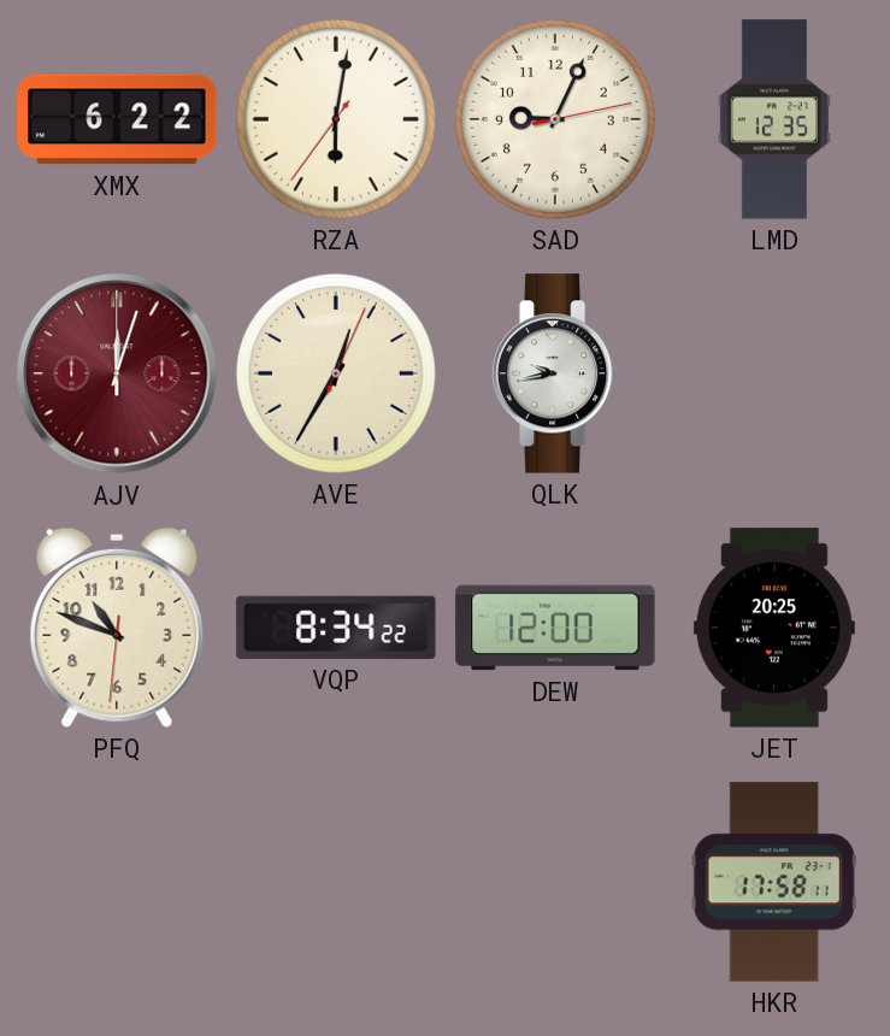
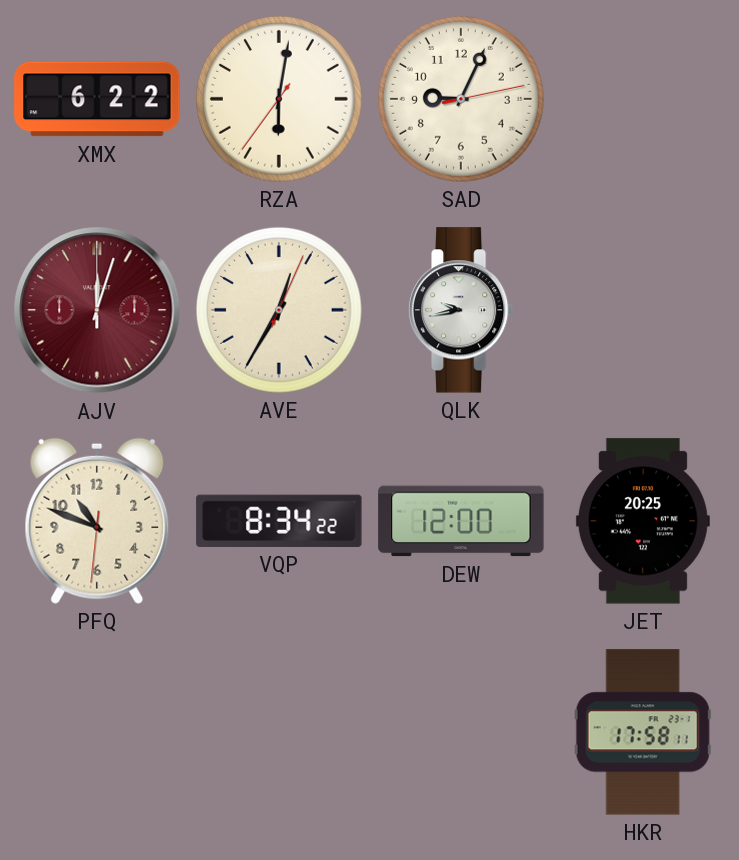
LMD: 12:35 -> none (774, 119)
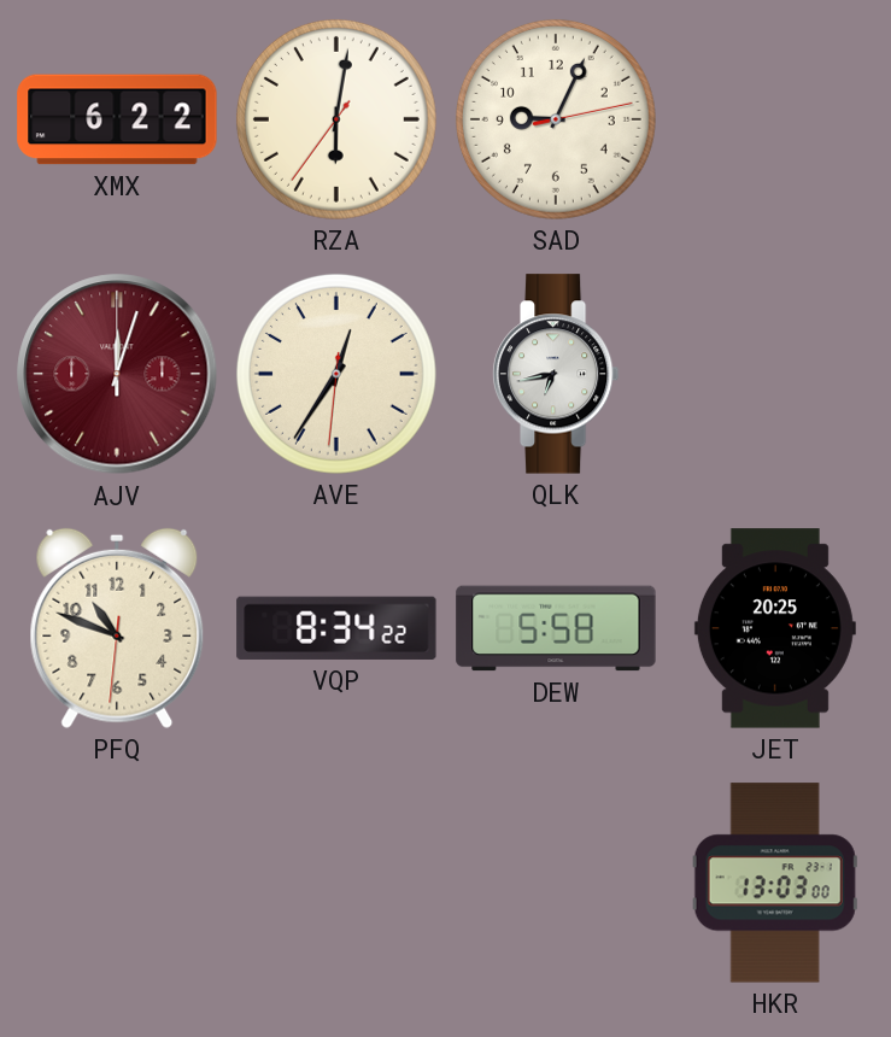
AVE: 12:35:04 -> 12:35:31 (336, 374)
QLK: 9:43 -> 6:43 (556, 374)
DEW: 12:00 -> 5:58 (556, 628)
HKR: 17:58 -> 13:03 (775, 883)
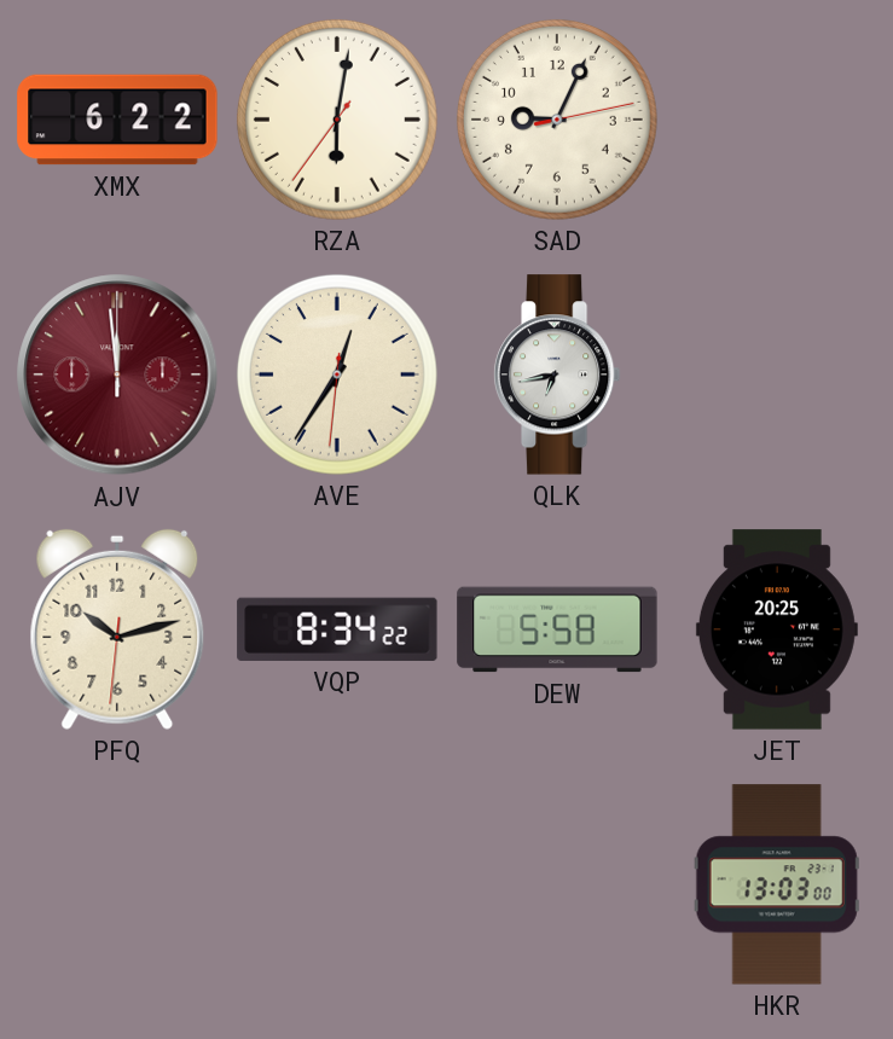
AJV: 12:03 -> 11:59 (117, 375)
PFQ: 10:48 -> 10:12 (117, 629)
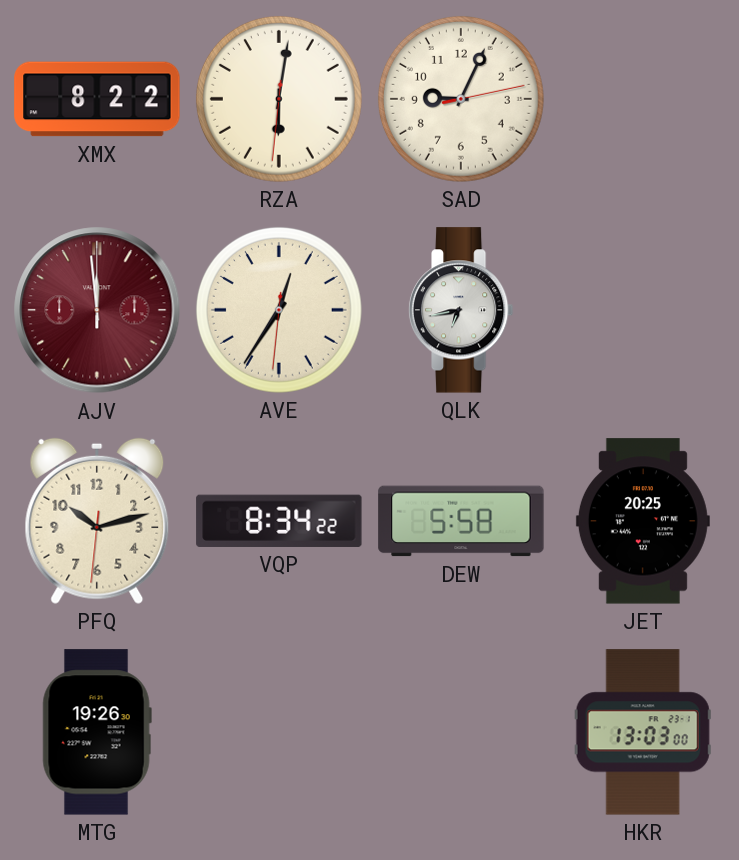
XMX: 6:22 -> 8:22 (97, 99)
RZA: 6:01:36 -> 6:01:31 (279, 99)
MTG: none -> 19:26 (97, 732)
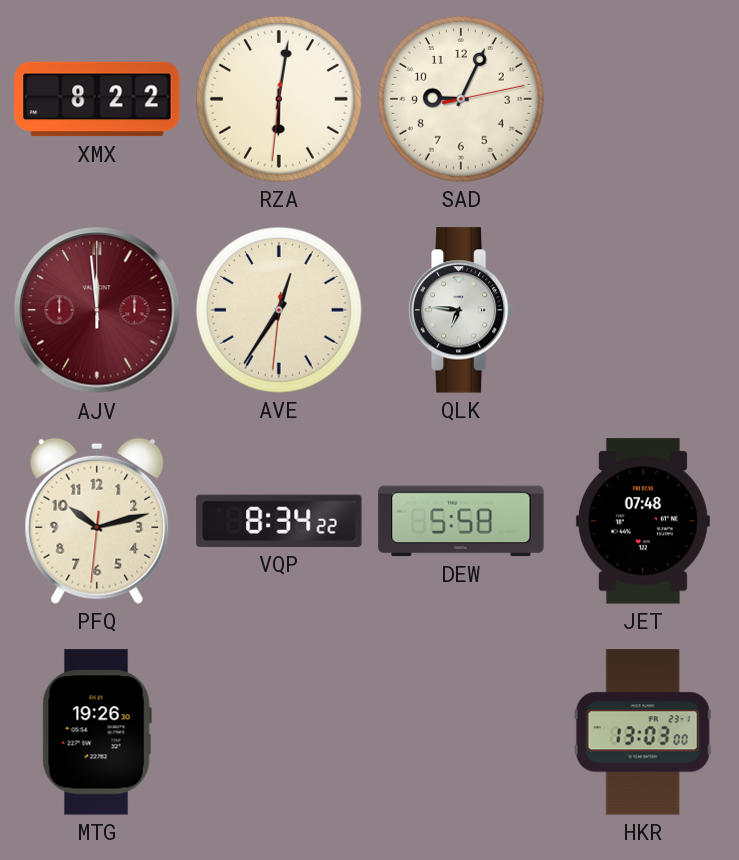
QLK: 6:43 -> 6:46 (461, 310)
JET: 20:25 -> 07:48 (643, 521)
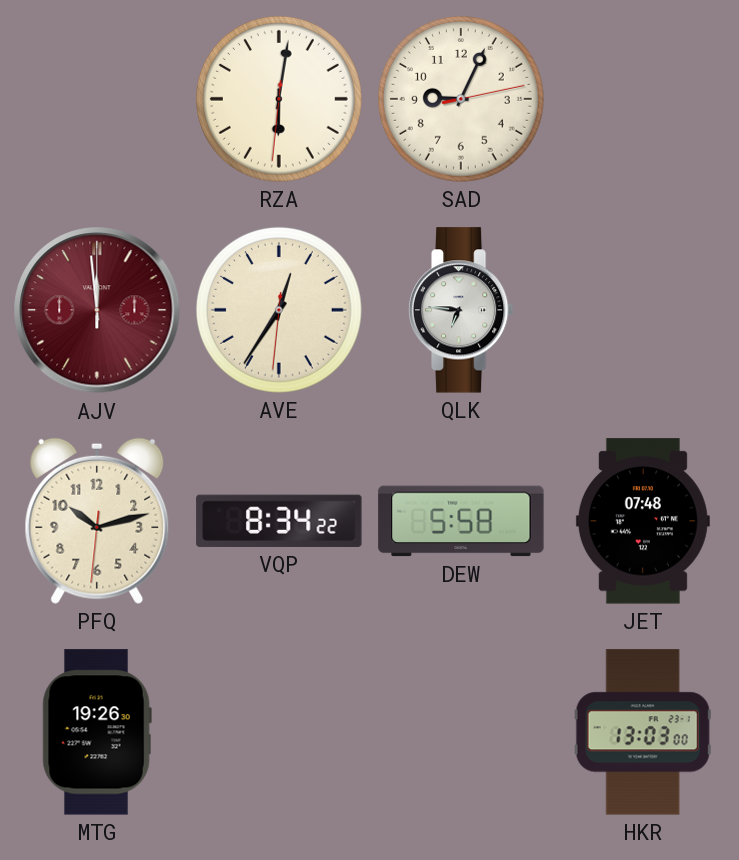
XMX: 8:22 -> none (97, 99)
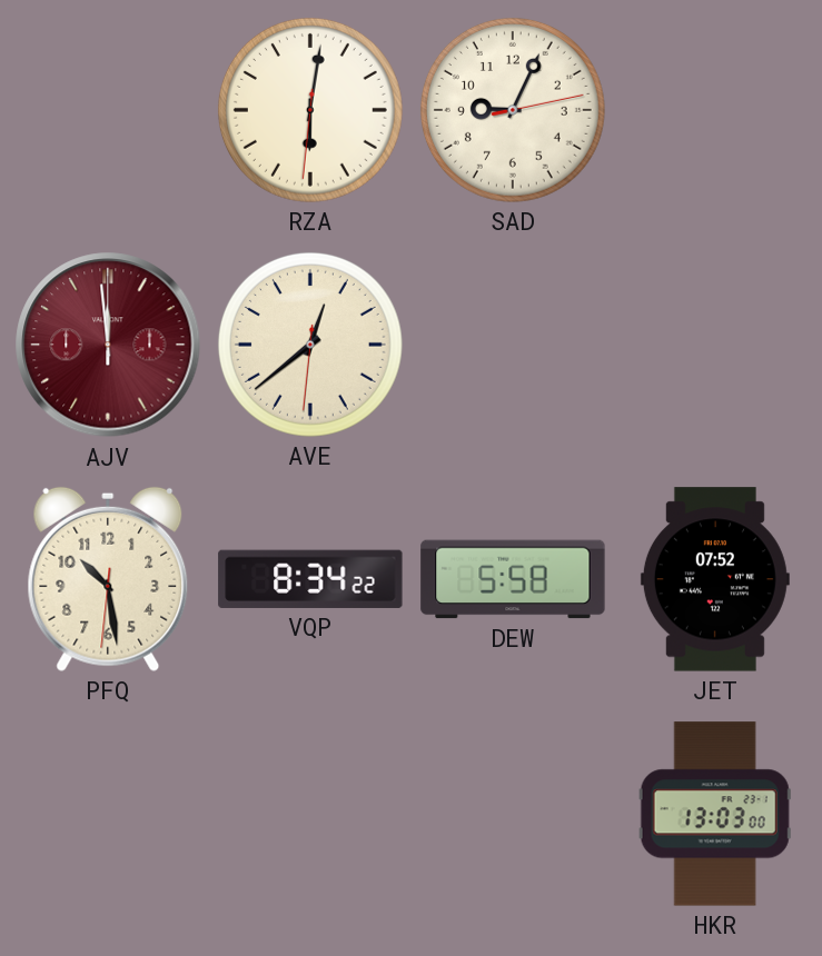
AVE: 12:35 -> 12:38 (310, 345)
QLK: 6:46 -> none (461, 310)
PFQ: 10:12 -> 10:28 (108, 579)
JET: 07:48 -> 07:52 (715, 579)
MTG: 19:26 -> none (97, 732)
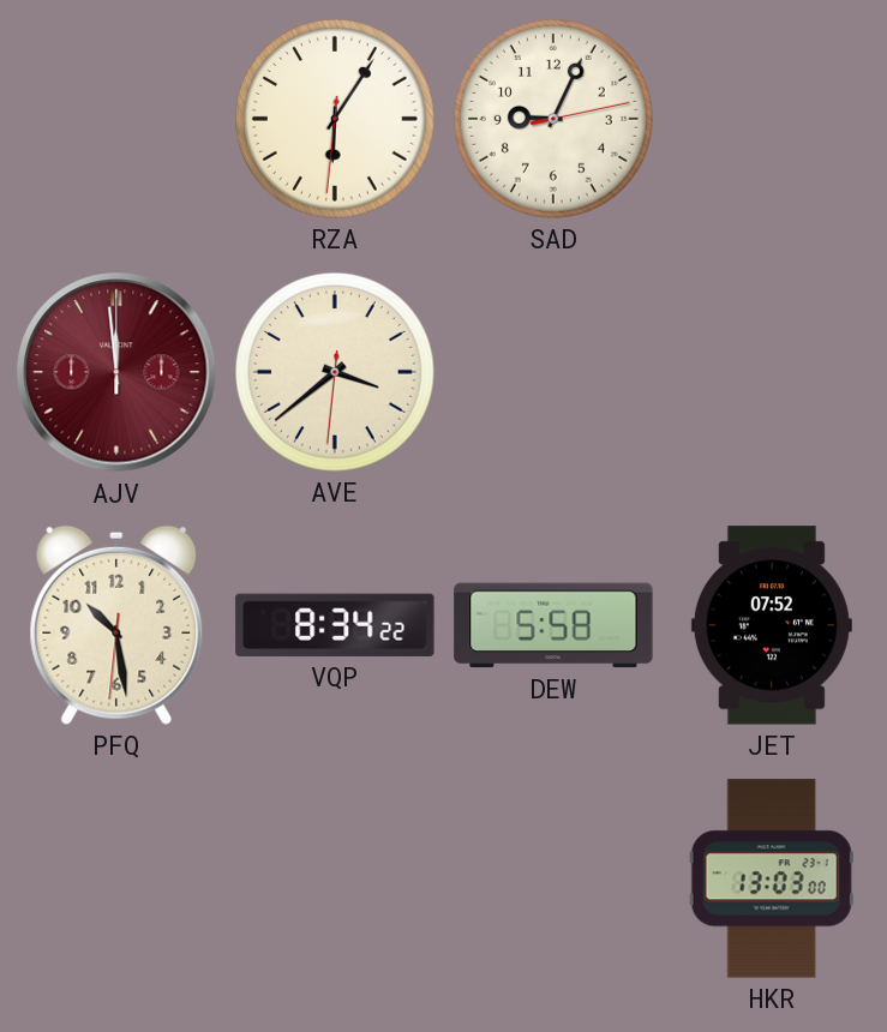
RZA: 6:01 -> 6:05 (335, 119)
AVE: 12:38 -> 3:38 (335, 372)
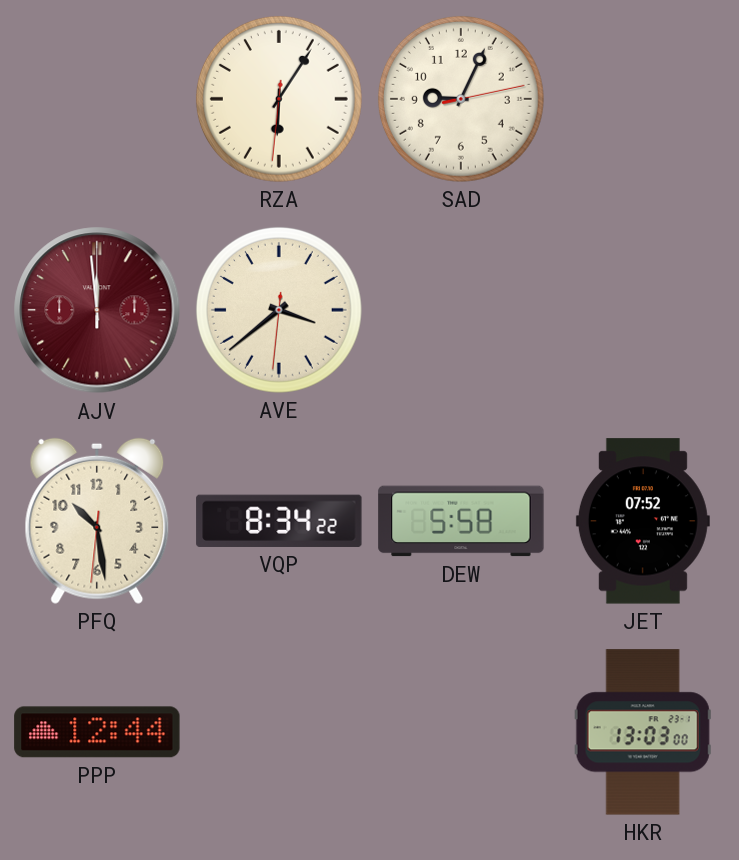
PPP: none -> 12:44 (97, 732)
